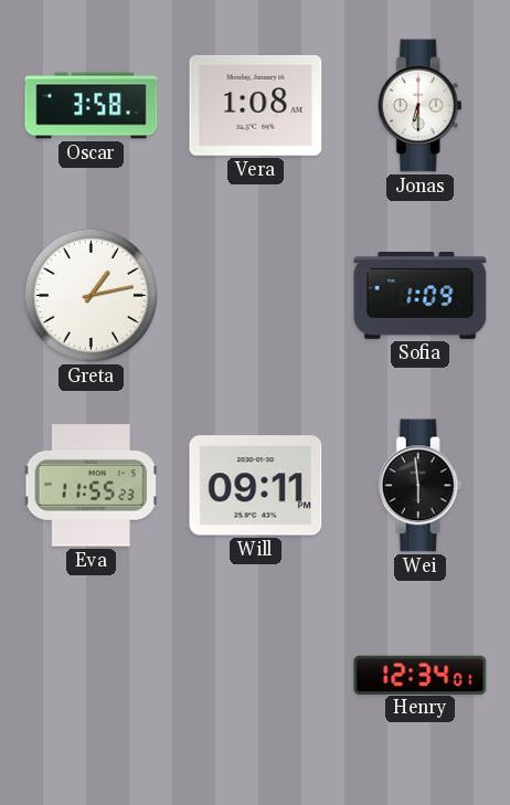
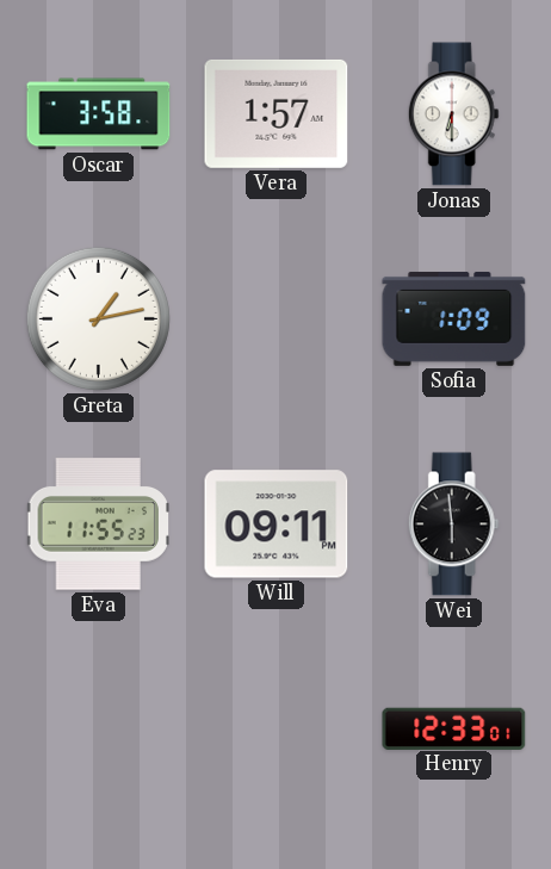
Vera: 1:08 -> 1:57 (277, 113)
Henry: 12:34 -> 12:33 (454, 728)
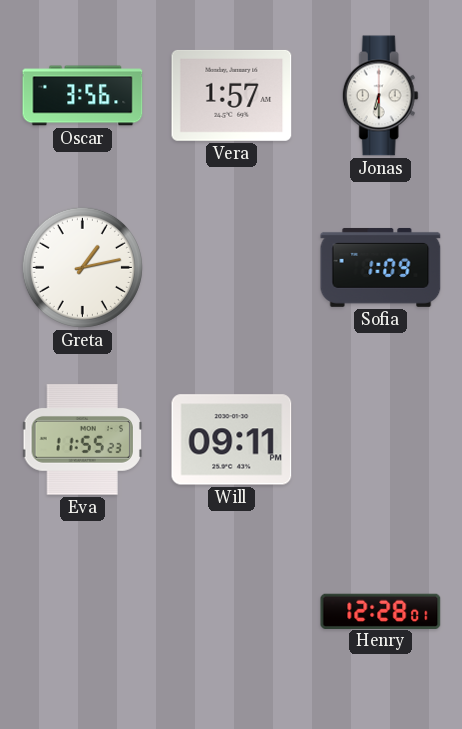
Oscar: 3:58 -> 3:56 (83, 96)
Wei: 5:59 -> none (453, 524)
Henry: 12:33 -> 12:28 (381, 611)
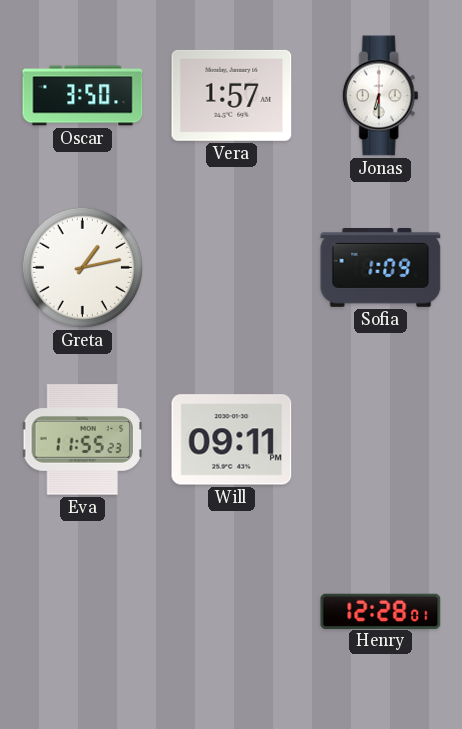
Oscar: 3:56 -> 3:50 (83, 96)
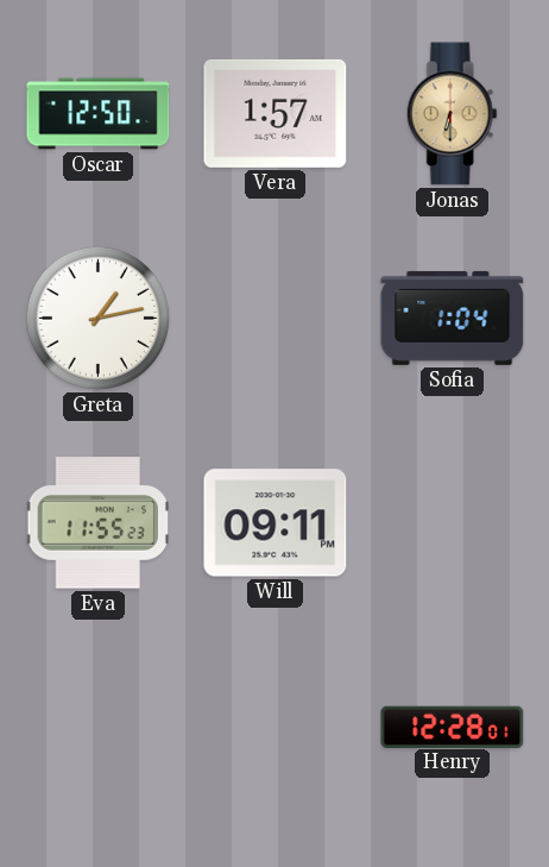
Oscar: 3:50 -> 12:50 (99, 114)
Jonas dial: white -> champagne (452, 114)
Sofia: 1:09 -> 1:04 (453, 318)
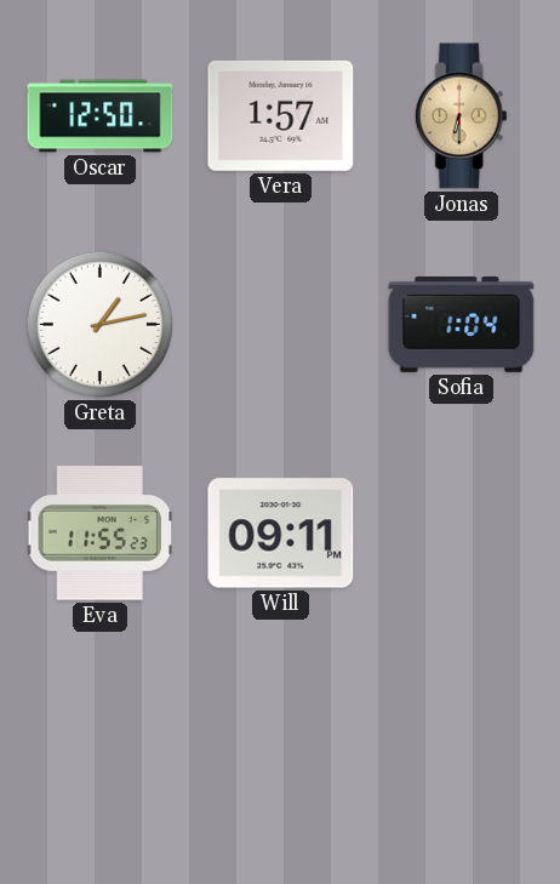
Henry: 12:28 -> none (453, 727)
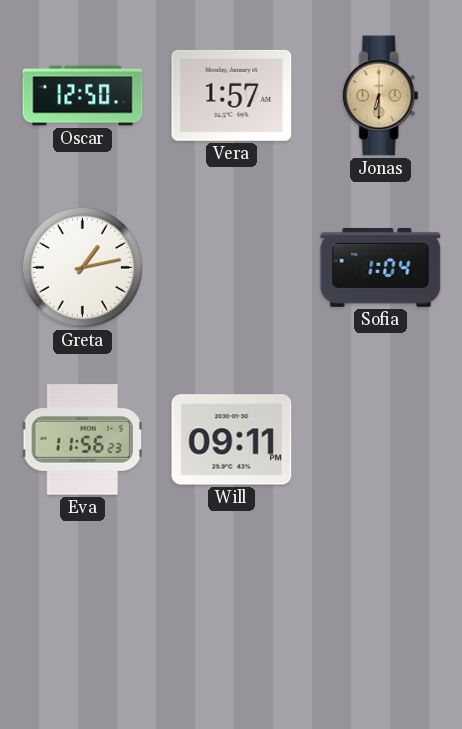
Eva: 11:55 -> 11:56 (82, 440)
